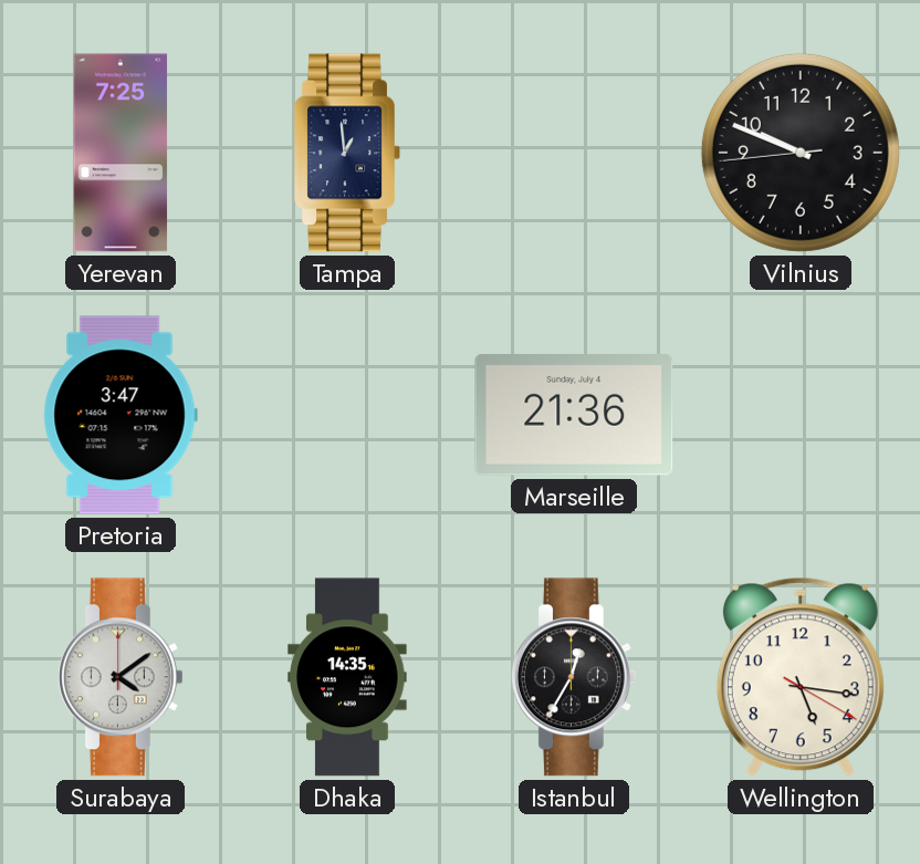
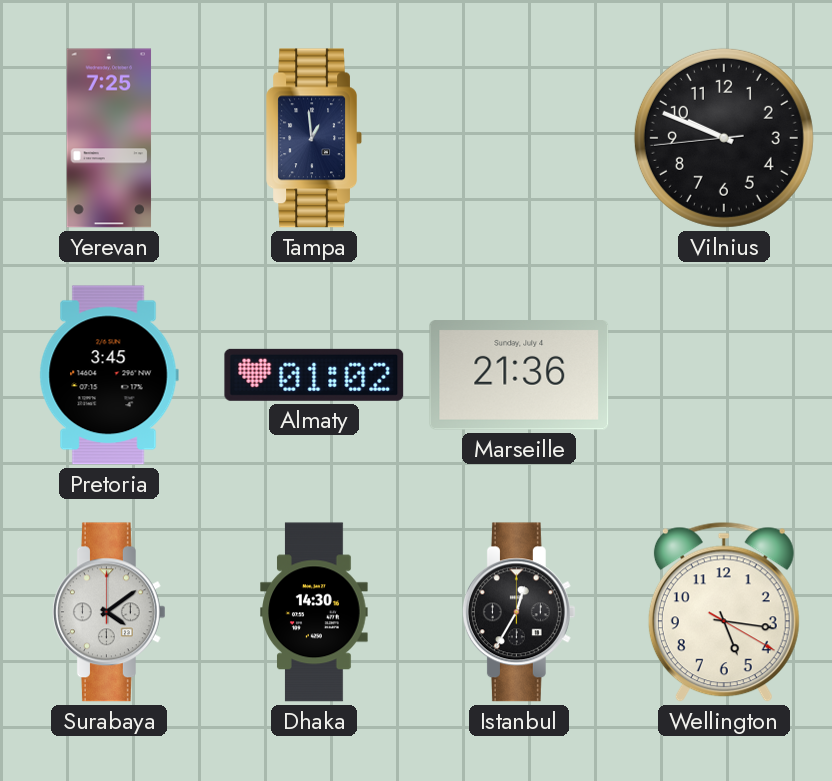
Pretoria: 3:47 -> 3:45 (109, 375)
Almaty: none -> 01:02 (314, 375)
Dhaka: 14:35 -> 14:30 (314, 612)
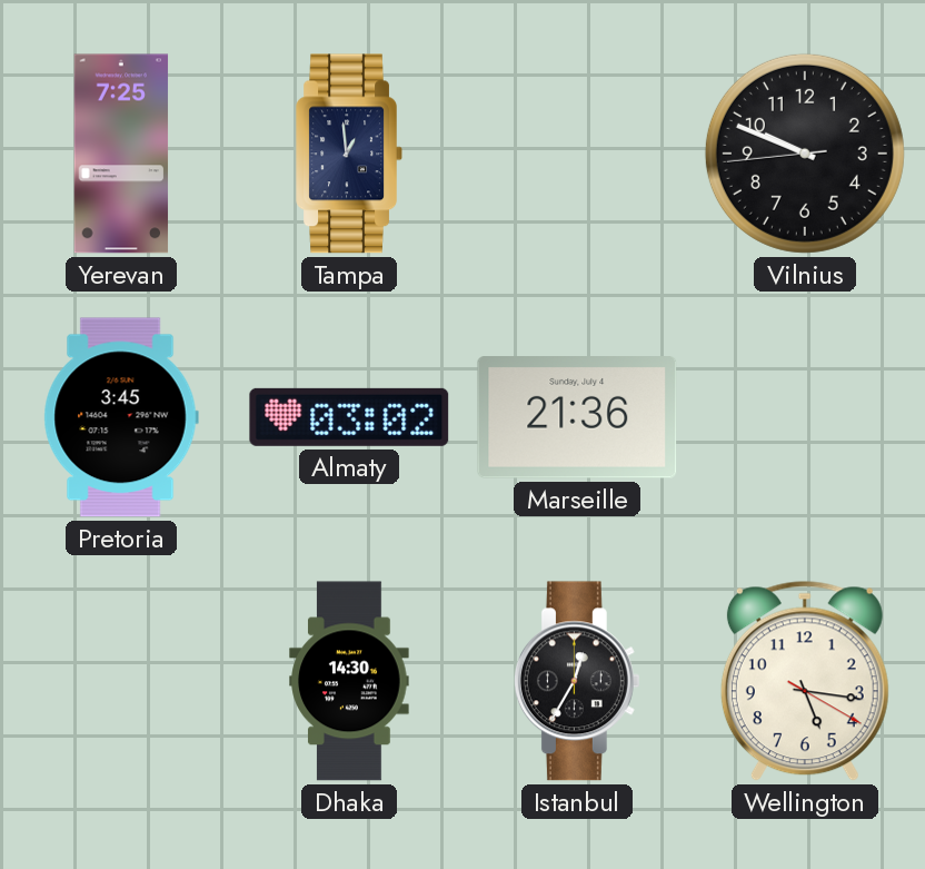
Almaty: 01:02 -> 03:02 (349, 417)
Surabaya: 4:09 -> none (109, 612)
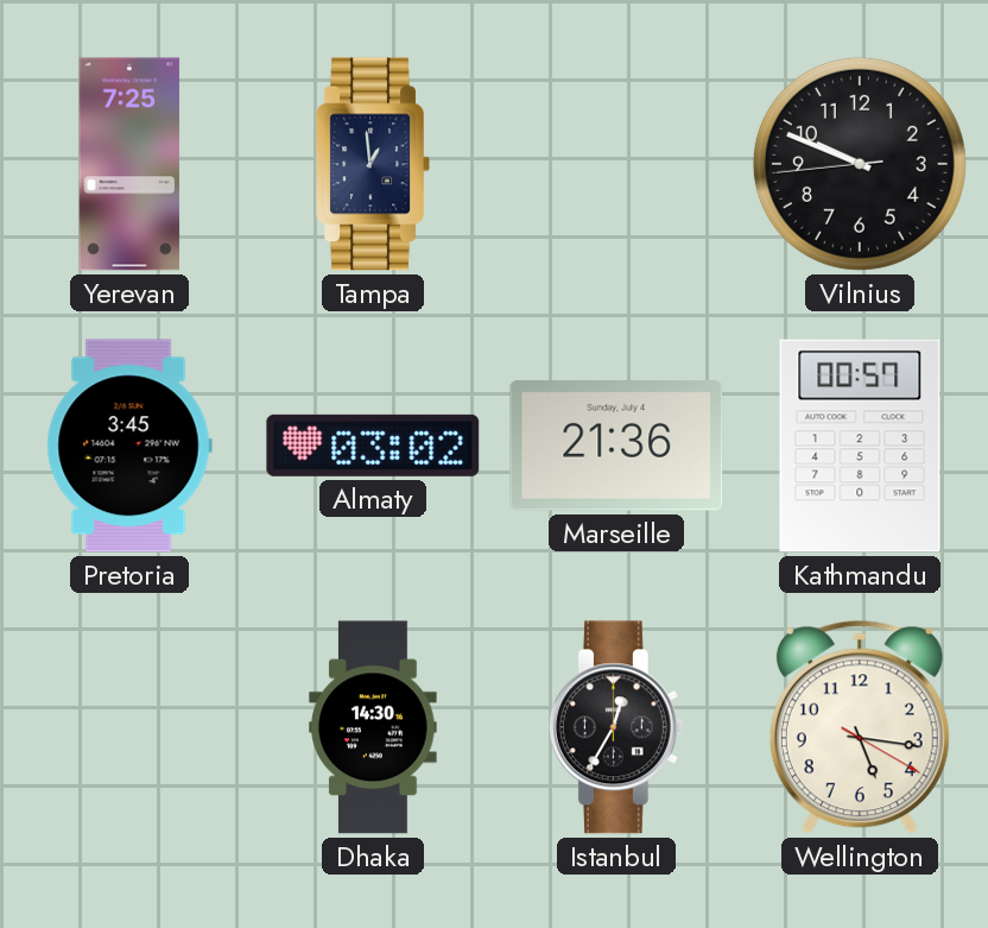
Kathmandu: none -> 00:57 (860, 446)
